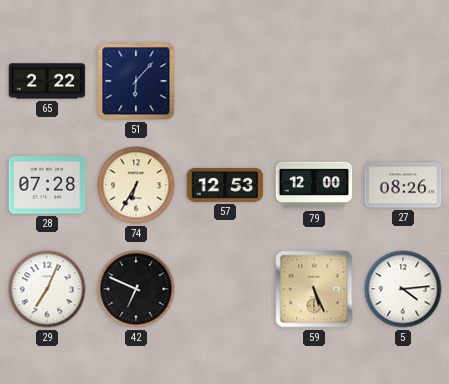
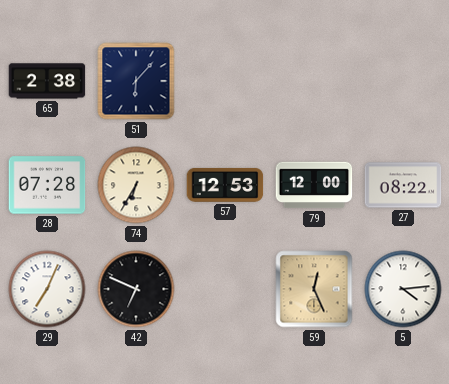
65: 2:22 -> 2:38 (47, 81)
27: 08:26 -> 08:22 (403, 185)
59: 5:26 -> 12:26 (314, 289)
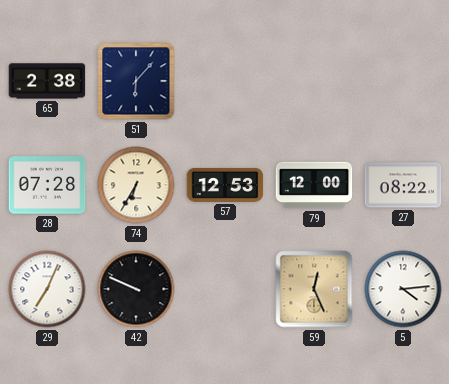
42: 6:49 -> 9:49 (136, 289)
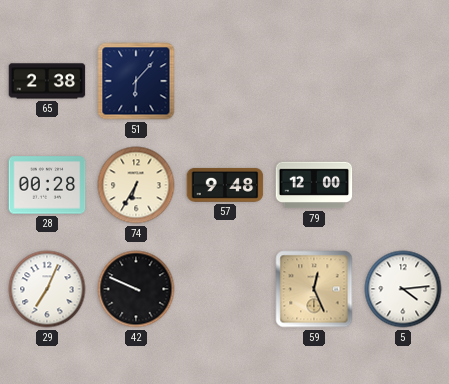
28: 07:28 -> 00:28 (47, 185)
57: 12:53 -> 9:48 (225, 185)
27: 08:22 -> none (403, 185)
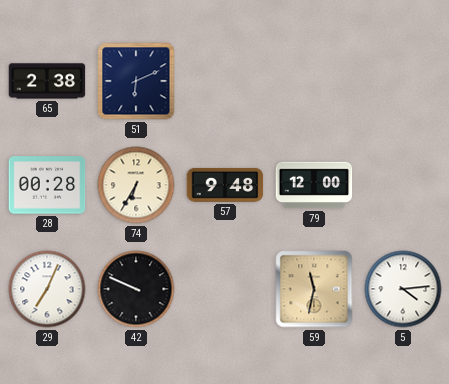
51: 6:07 -> 6:11 (136, 81)
59: 12:26 -> 11:32 (314, 289)
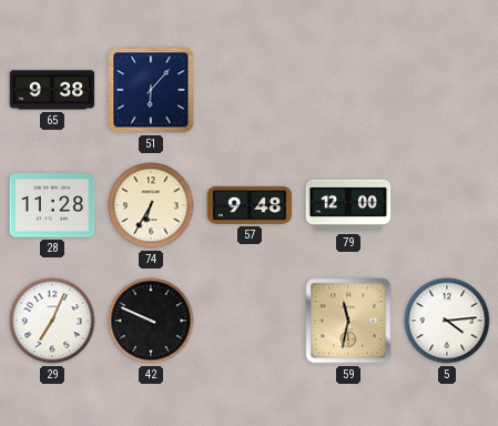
65: 2:38 -> 9:38 (52, 90)
51: 6:11 -> 6:07 (151, 90)
28: 00:28 -> 11:28 (52, 205)
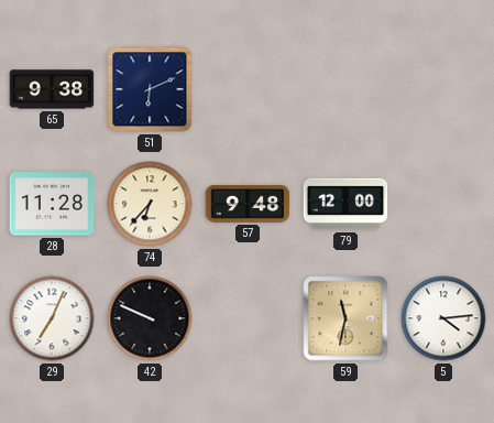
51: 6:07 -> 6:11 (150, 89)
74: 6:35 -> 6:37 (150, 204)
